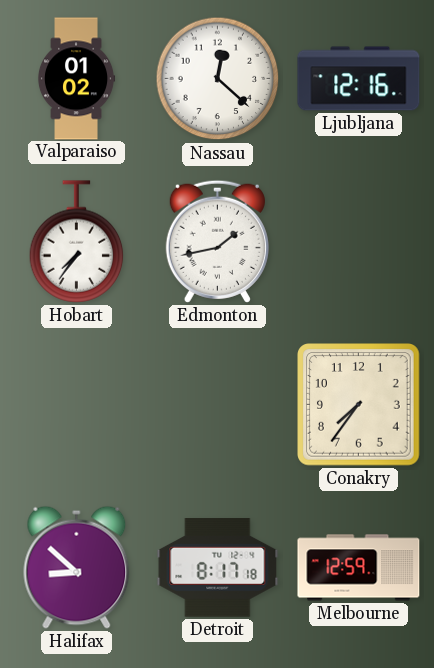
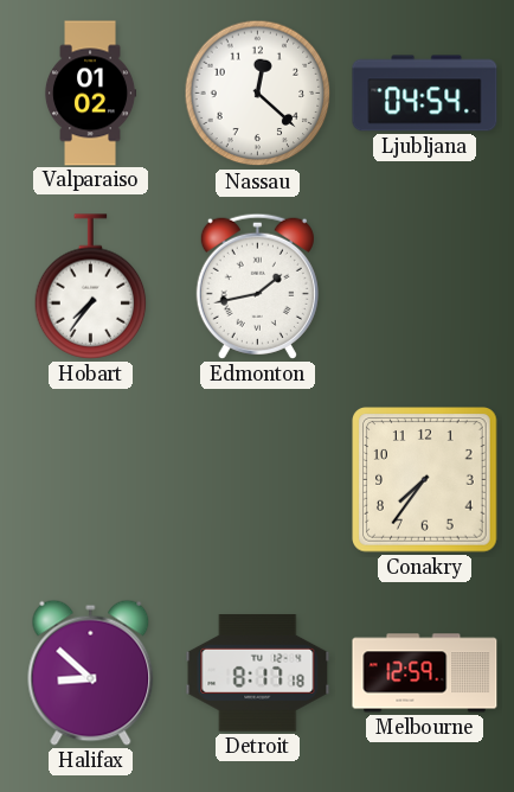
Ljubljana: 12:16 -> 04:54 (425, 94)
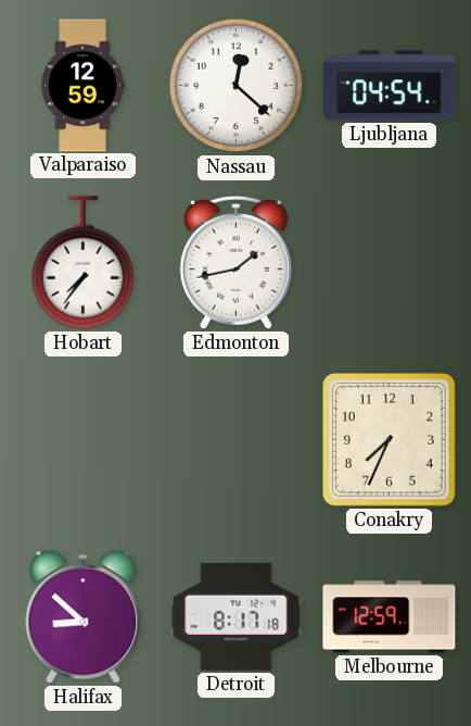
Valparaiso: 01:02 -> 12:59 (82, 86)
Conakry: 7:36 -> 7:34 (390, 440)
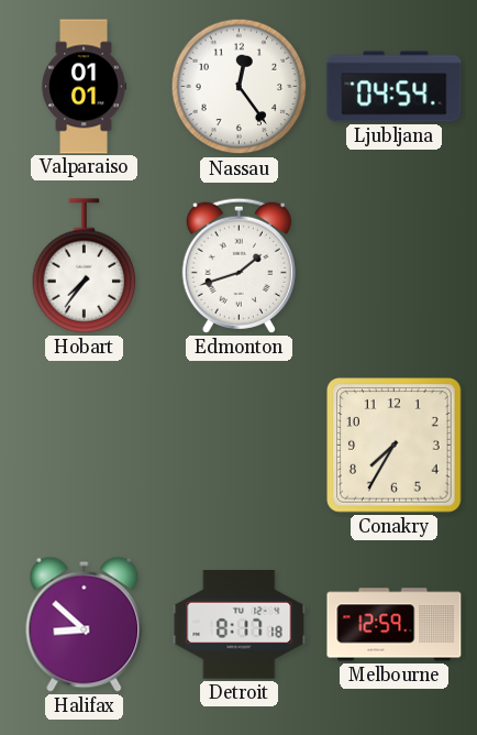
Valparaiso: 12:59 -> 01:01 (84, 87)
Nassau: 12:22 -> 12:24 (240, 87)
Edmonton: 1:43 -> 1:42 (239, 265)
Conakry: 7:34 -> 7:35 (395, 446)
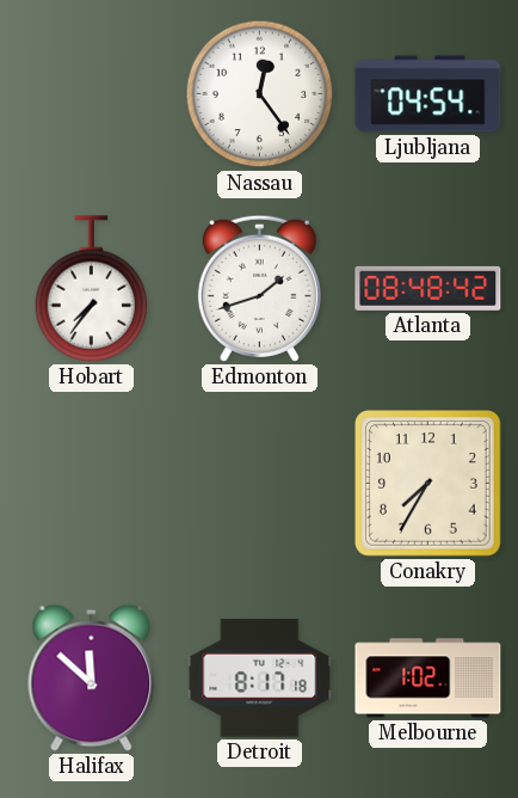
Valparaiso: 01:01 -> none (84, 87)
Atlanta: none -> 08:48 (428, 288)
Halifax: 8:52 -> 11:52 (92, 677)
Melbourne: 12:59 -> 1:02 (428, 679)
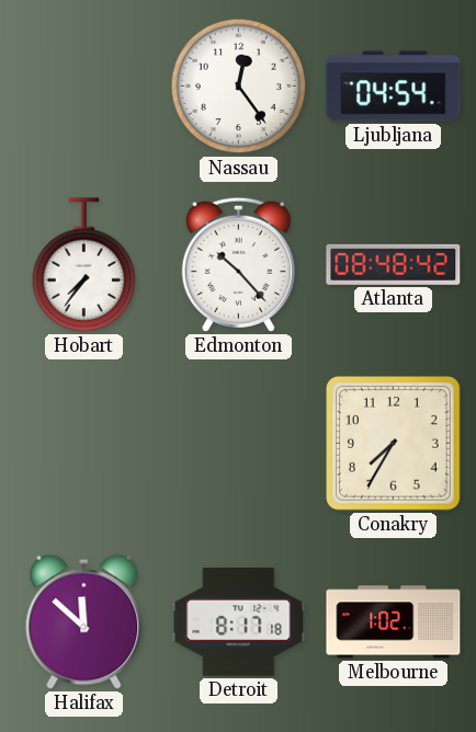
Edmonton: 1:42 -> 10:23 (238, 264)
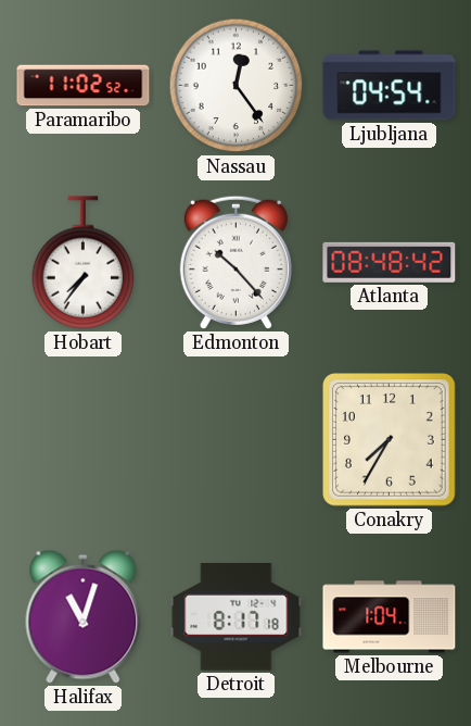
Paramaribo: none -> 11:02 (84, 86)
Halifax: 11:52 -> 11:03 (84, 616)
Melbourne: 1:02 -> 1:04 (390, 617)
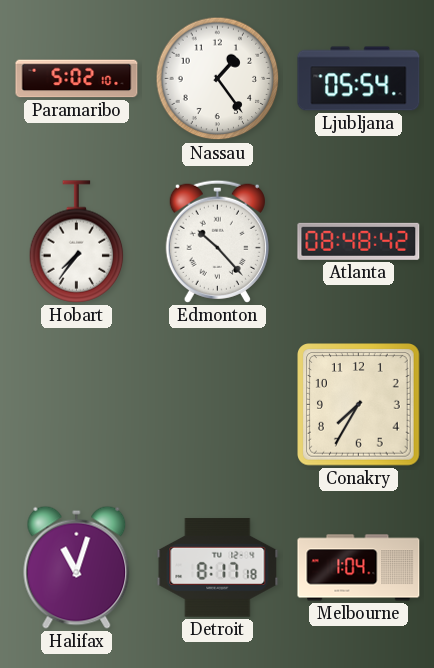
Paramaribo: 11:02 -> 5:02 (77, 79)
Nassau: 12:24 -> 1:24 (218, 79)
Ljubljana: 04:54 -> 05:54 (359, 79)
